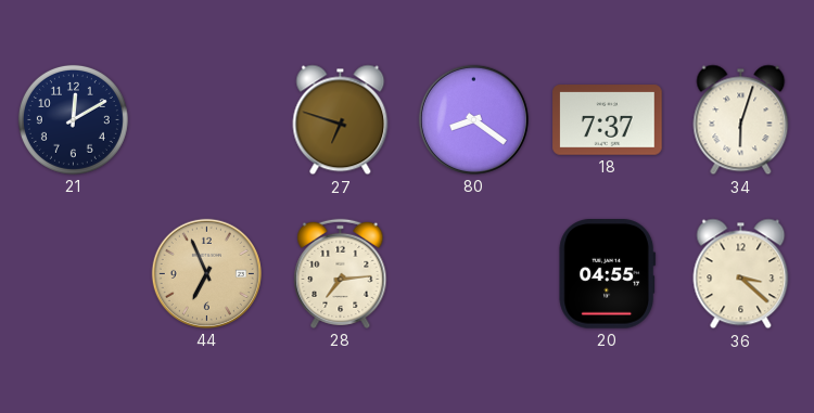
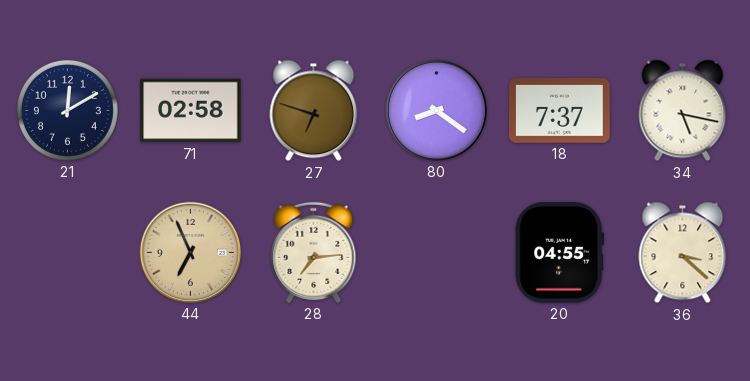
71: none -> 02:58 (191, 111)
34: 6:03 -> 5:17 (683, 111)
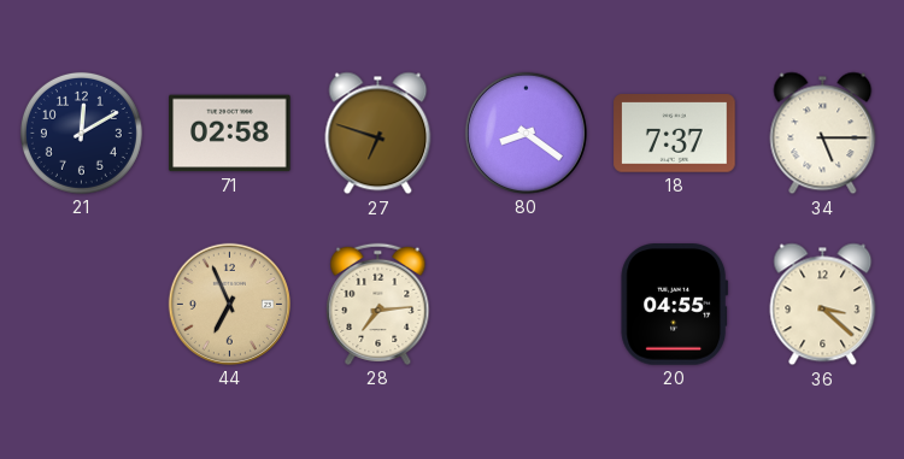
34: 5:17 -> 5:15 (823, 134)
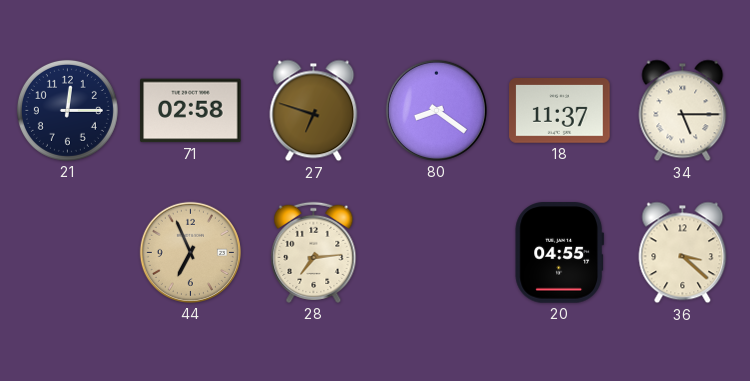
21: 12:10 -> 12:15 (67, 110)
18: 7:37 -> 11:37 (560, 111)
